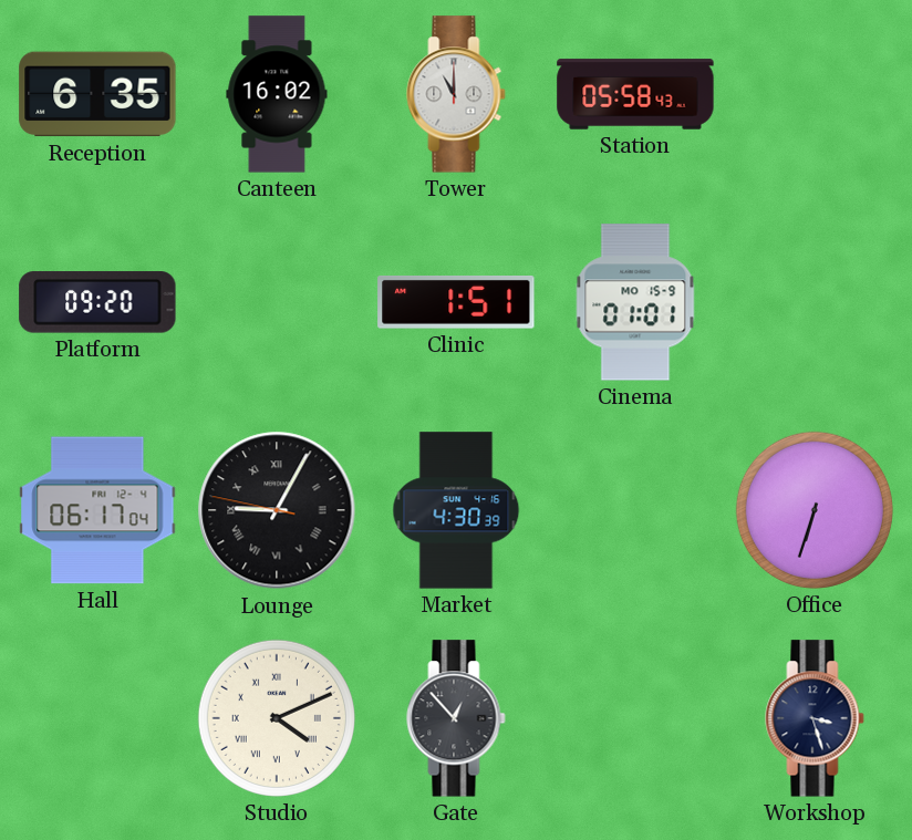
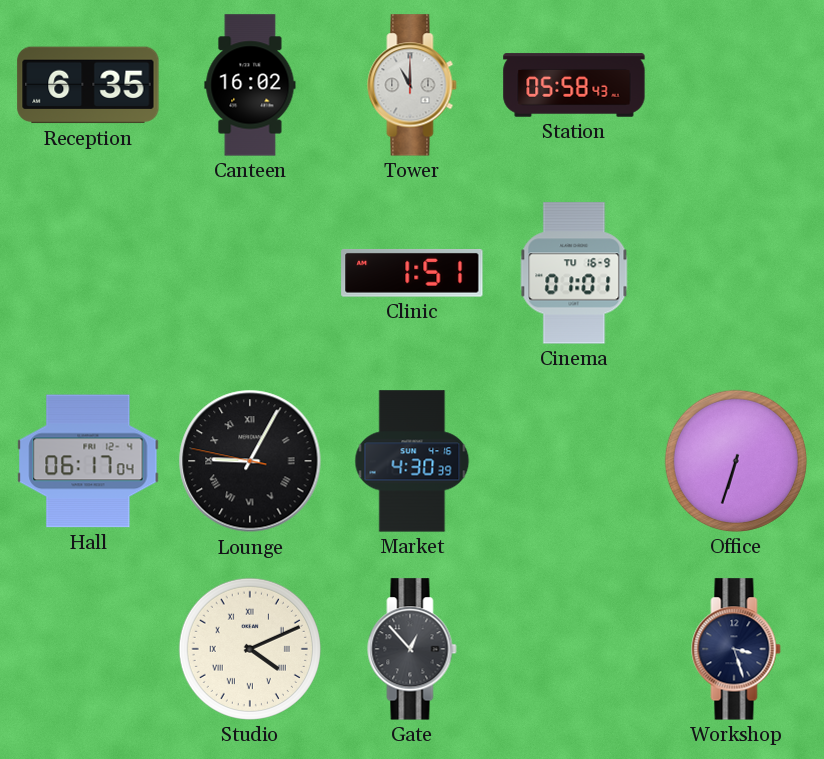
Platform: 09:20 -> none (97, 302)
Cinema date: MO 15-9 -> TU 16-9 (574, 273)
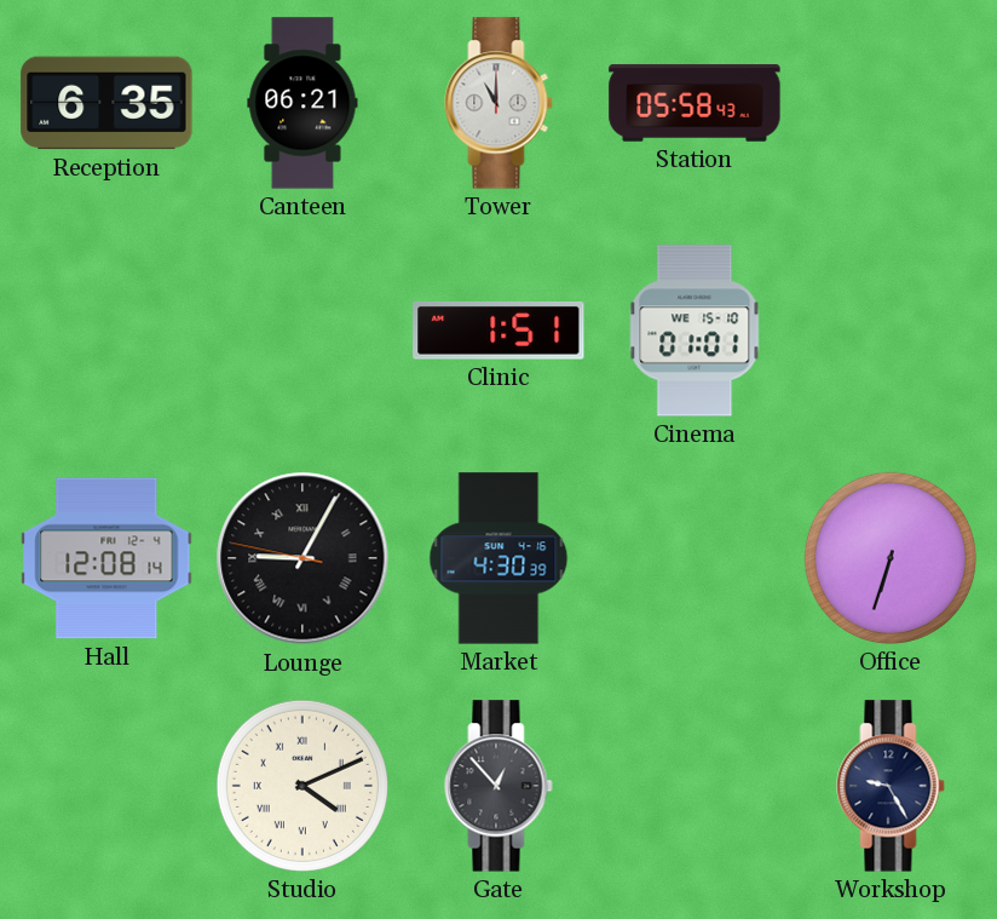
Canteen: 16:02 -> 06:21 (302, 103)
Cinema date: TU 16-9 -> WE 15-10 (695, 331)
Hall: 06:17 -> 12:08 (106, 558)
Workshop: 3:27 -> 9:25 (891, 786)
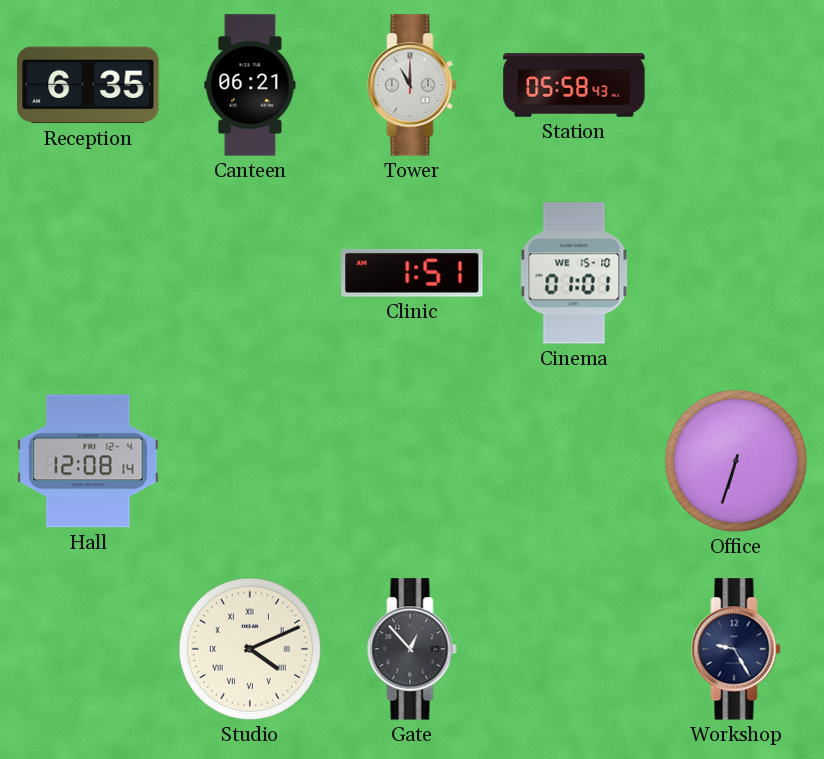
Lounge: 9:04 -> none (302, 558)
Market: 4:30 -> none (499, 558)
